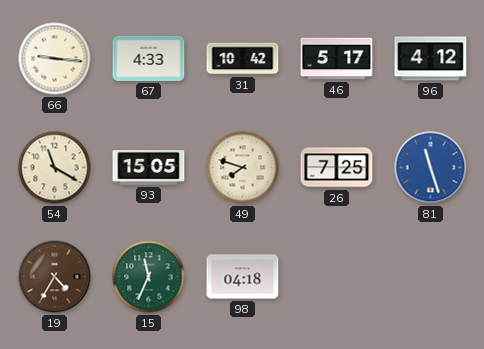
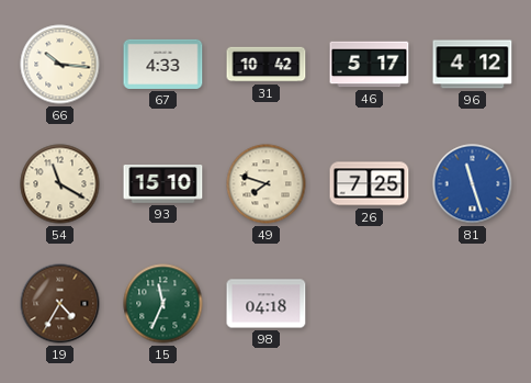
66: 9:16 -> 10:16 (60, 65)
93: 15:05 -> 15:10 (163, 184)
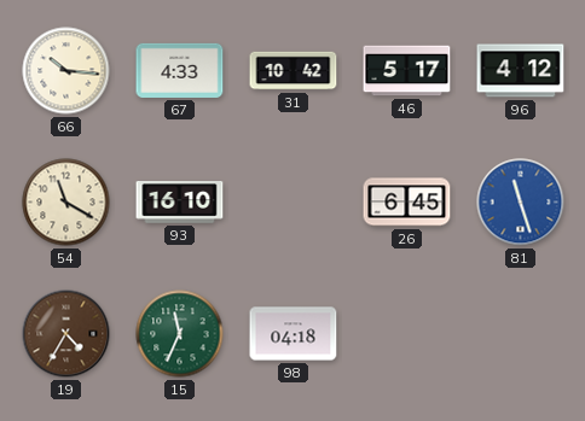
93: 15:10 -> 16:10 (180, 203)
49: 7:48 -> none (267, 184)
26: 7:25 -> 6:45 (407, 203)
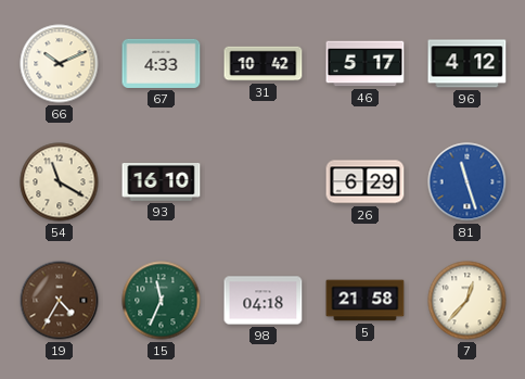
66: 10:16 -> 10:11 (60, 64)
26: 6:45 -> 6:29 (366, 182)
5: none -> 21:58 (366, 301)
7: none -> 12:37 (468, 301)
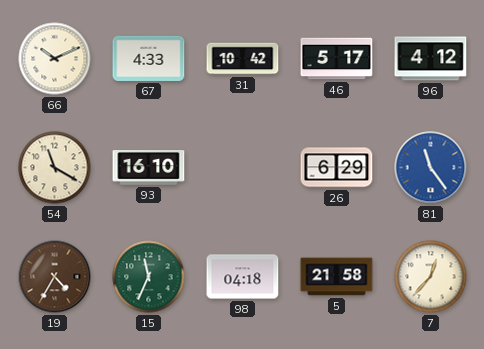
81: 11:27 -> 11:24 (431, 168)
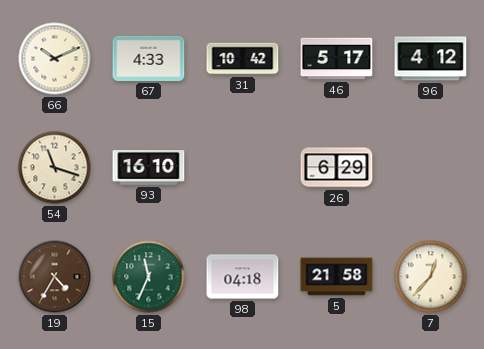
54: 11:20 -> 11:18 (55, 168)
81: 11:24 -> none (431, 168)
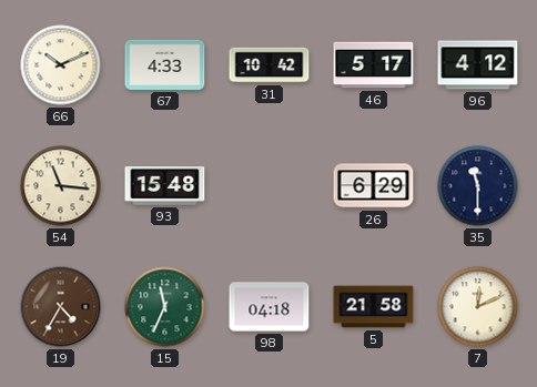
54: 11:18 -> 11:16 (61, 186)
93: 16:10 -> 15:48 (165, 186)
35: none -> 11:30 (478, 186)
7: 12:37 -> 12:11 (478, 307)
